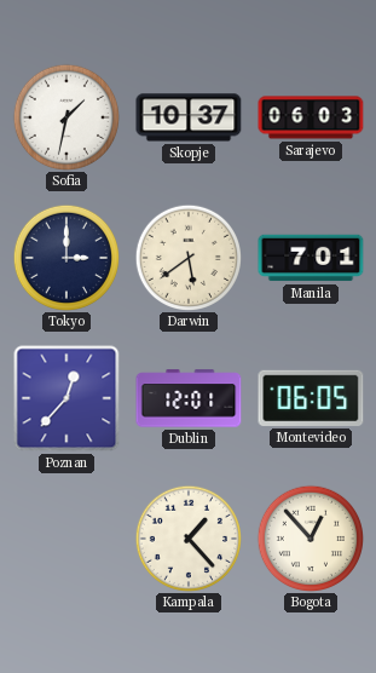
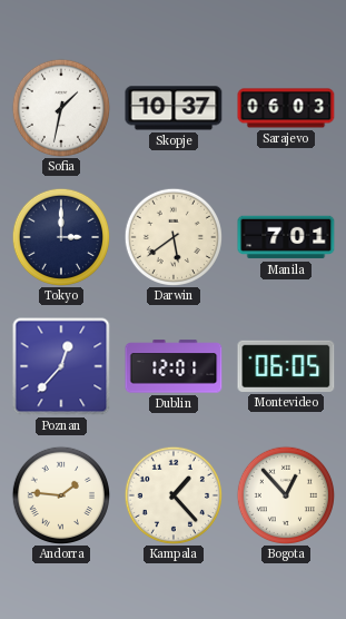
Andorra: none -> 1:46 (60, 494)
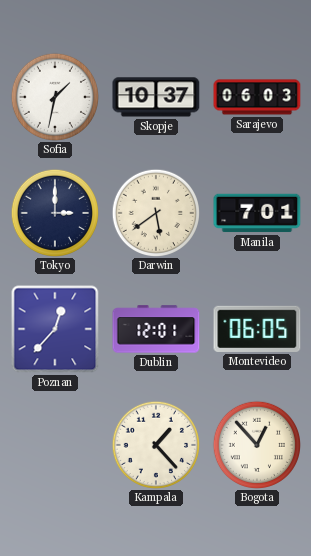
Andorra: 1:46 -> none (60, 494)
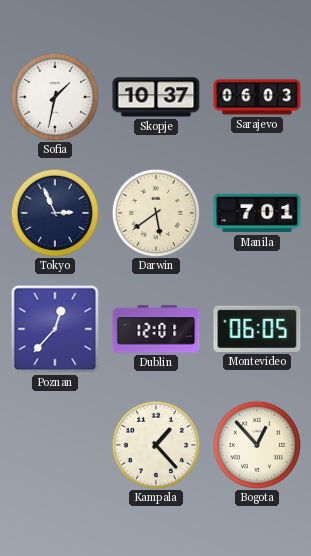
Tokyo: 3:00 -> 2:56 (54, 212)
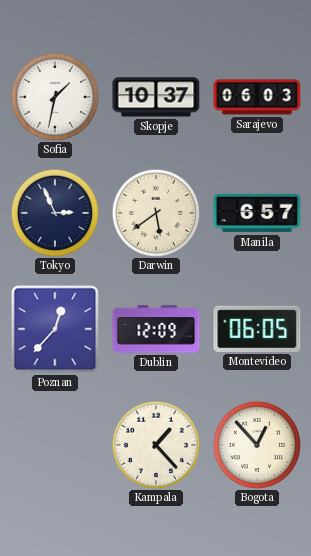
Manila: 7:01 -> 6:57 (257, 213)
Dublin: 12:01 -> 12:09 (156, 329)
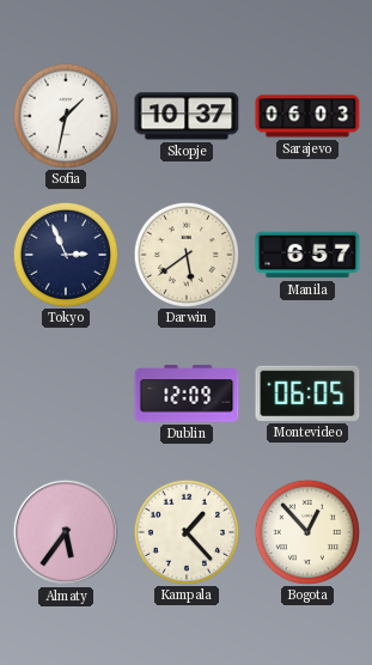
Poznan: 12:37 -> none (55, 329)
Almaty: none -> 5:36 (66, 532)
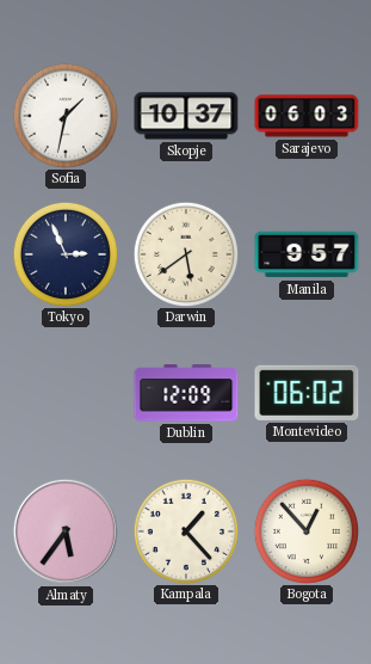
Manila: 6:57 -> 9:57 (307, 254)
Montevideo: 06:05 -> 06:02 (307, 393)
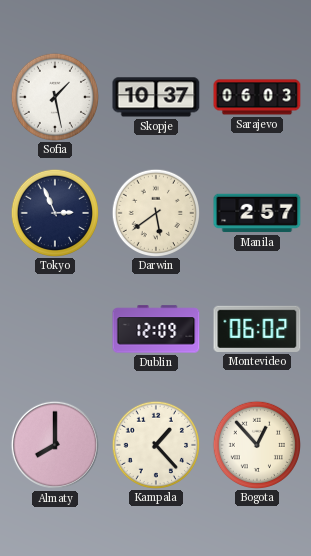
Sofia: 1:32 -> 1:28 (54, 96)
Manila: 9:57 -> 2:57 (257, 213)
Almaty: 5:36 -> 8:00 (55, 445)
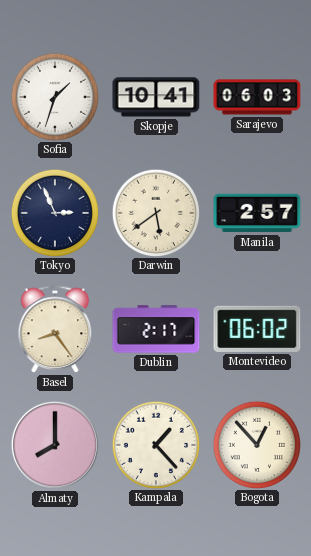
Sofia: 1:28 -> 1:33 (54, 96)
Skopje: 10:37 -> 10:41 (156, 97)
Basel: none -> 8:24 (55, 330)
Dublin: 12:09 -> 2:17 (156, 329)
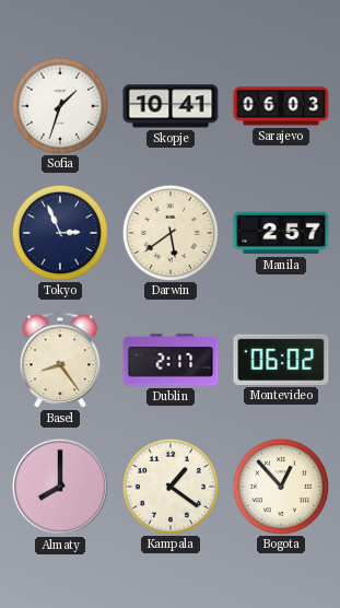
Kampala: 1:23 -> 1:21 (169, 486)
